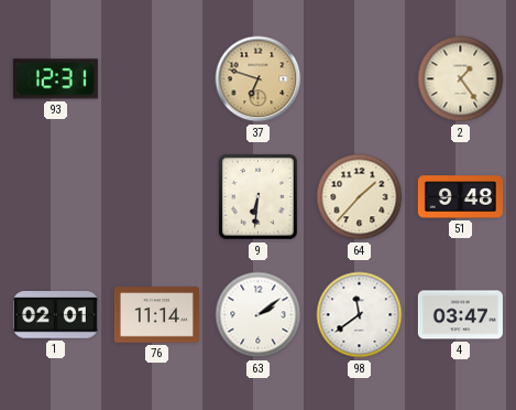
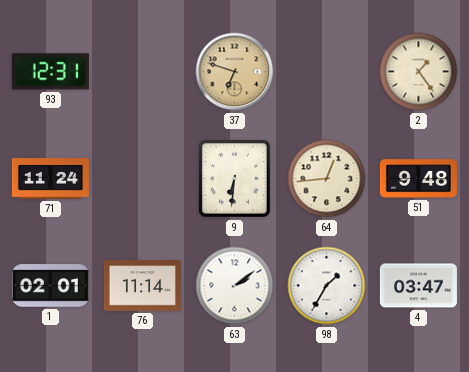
71: none -> 11:24 (50, 179)
64: 1:37 -> 12:44 (327, 179)
98: 11:39 -> 1:35 (327, 286)
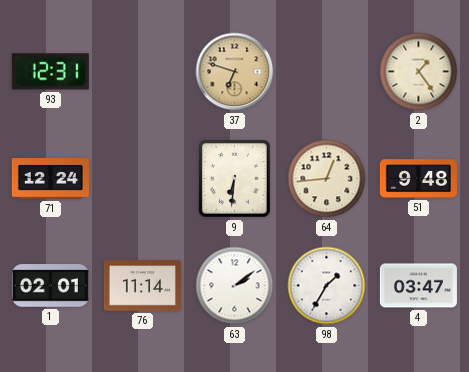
71: 11:24 -> 12:24 (50, 179)
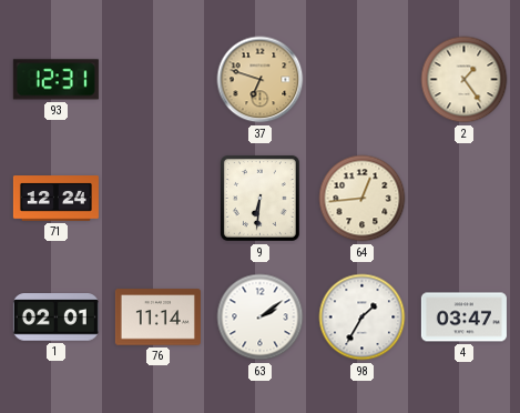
51: 9:48 -> none (418, 179)
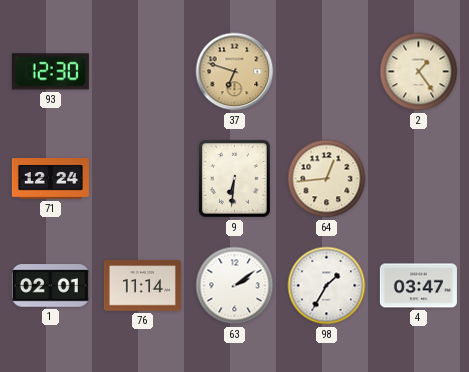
93: 12:31 -> 12:30 (50, 72)
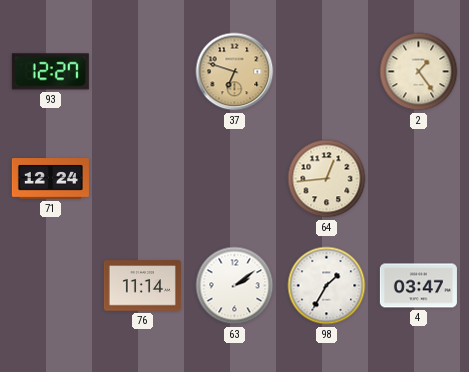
93: 12:30 -> 12:27 (50, 72)
9: 6:31 -> none (234, 178)
1: 02:01 -> none (50, 286)
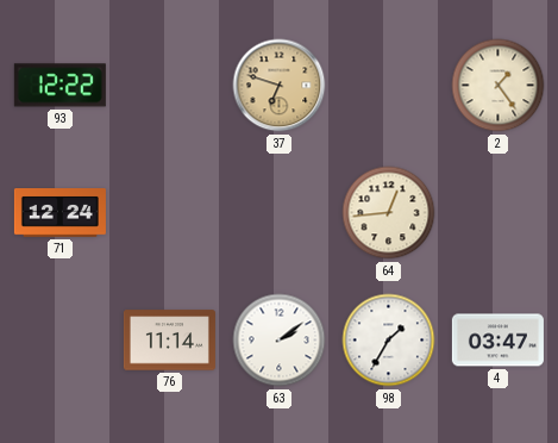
93: 12:27 -> 12:22 (59, 86)
